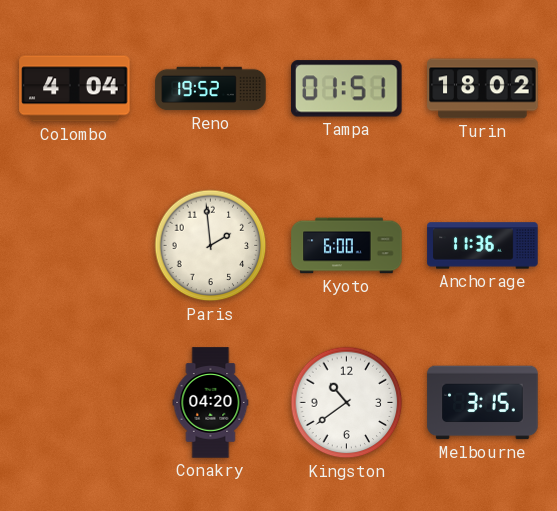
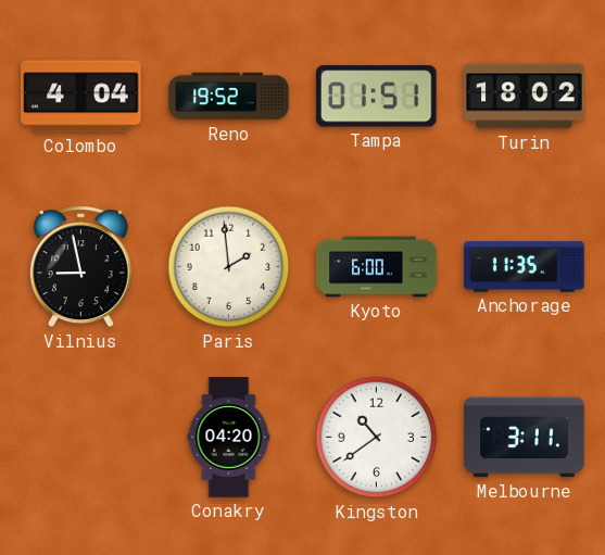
Vilnius: none -> 8:58 (80, 267)
Anchorage: 11:36 -> 11:35 (525, 267)
Melbourne: 3:15 -> 3:11 (525, 438)
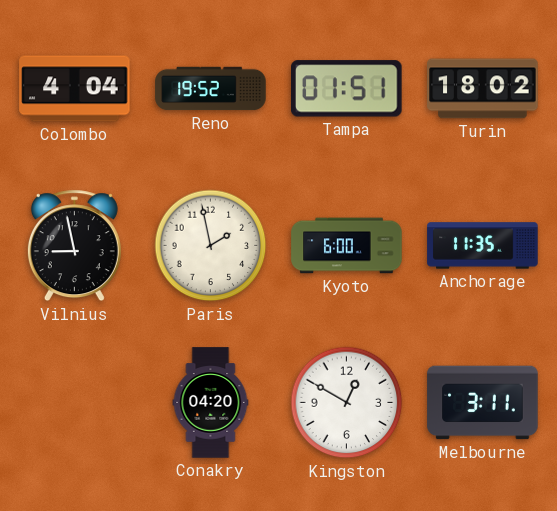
Paris: 1:59 -> 1:58 (211, 246)
Kingston: 10:39 -> 12:50 (347, 403)
